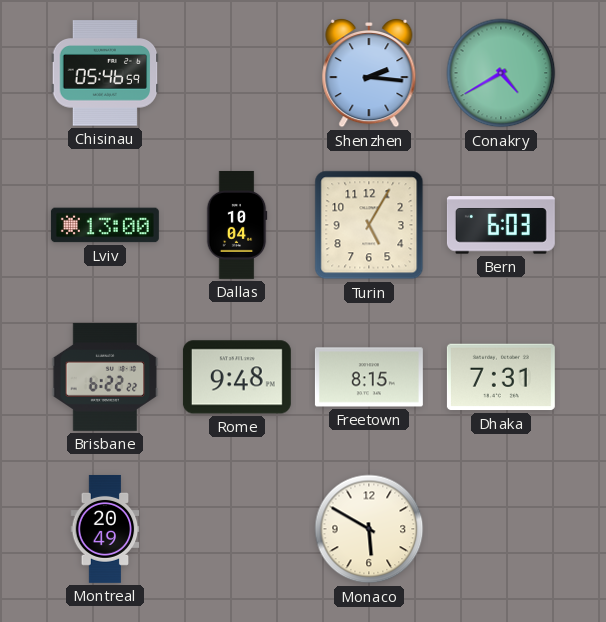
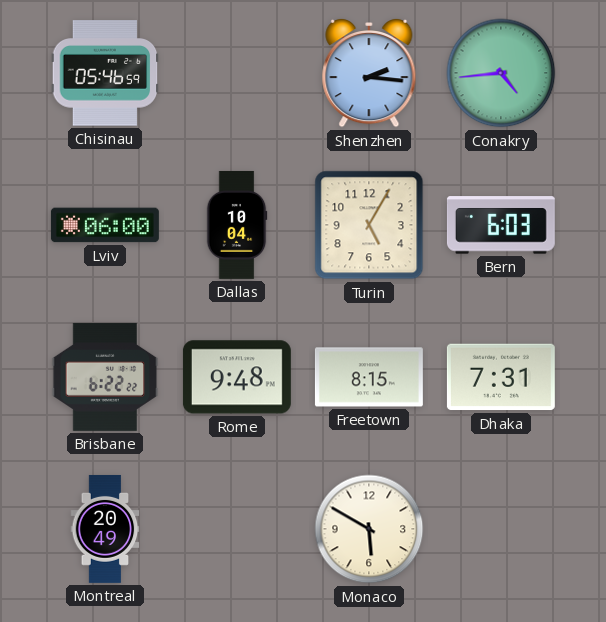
Conakry: 4:40 -> 4:44 (501, 73)
Lviv: 13:00 -> 06:00 (105, 225)
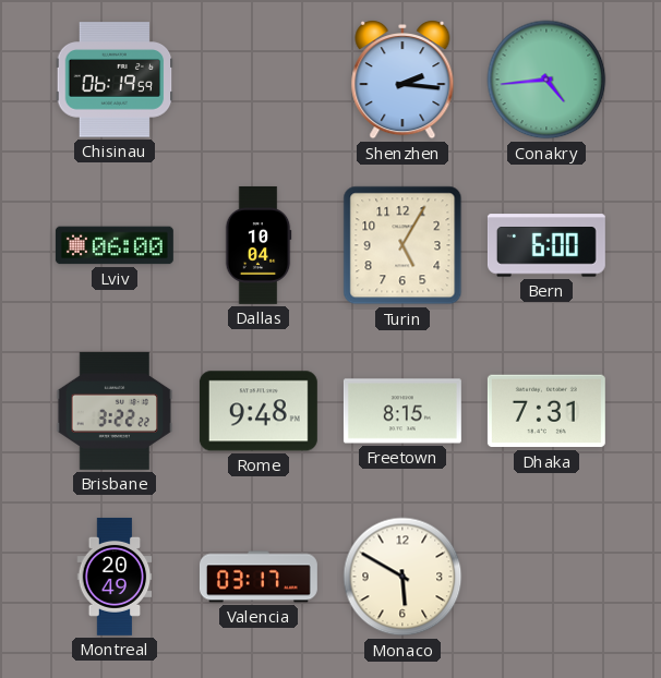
Chisinau: 05:46 -> 06:19 (115, 80)
Bern: 6:03 -> 6:00 (546, 245)
Brisbane: 6:22 -> 3:22 (115, 411)
Valencia: none -> 03:17 (259, 577)
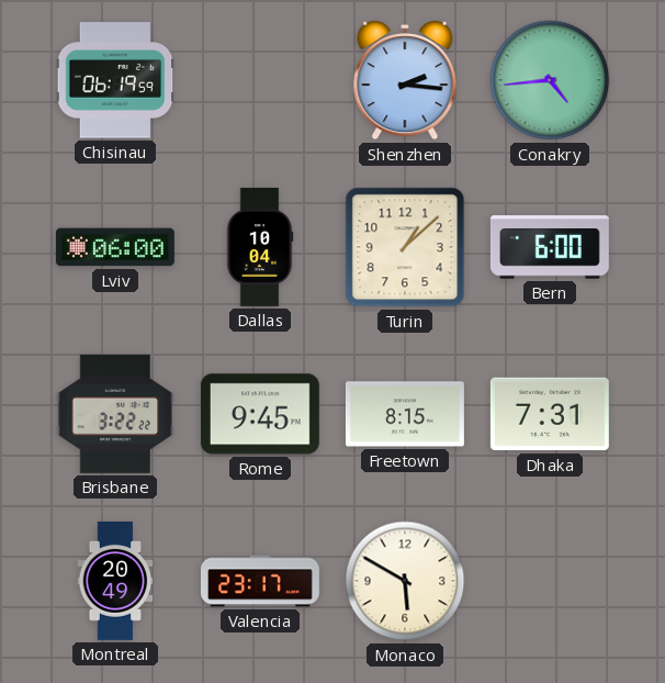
Turin: 5:05 -> 1:08 (405, 247)
Rome: 9:48 -> 9:45 (260, 414)
Valencia: 03:17 -> 23:17 (260, 581)
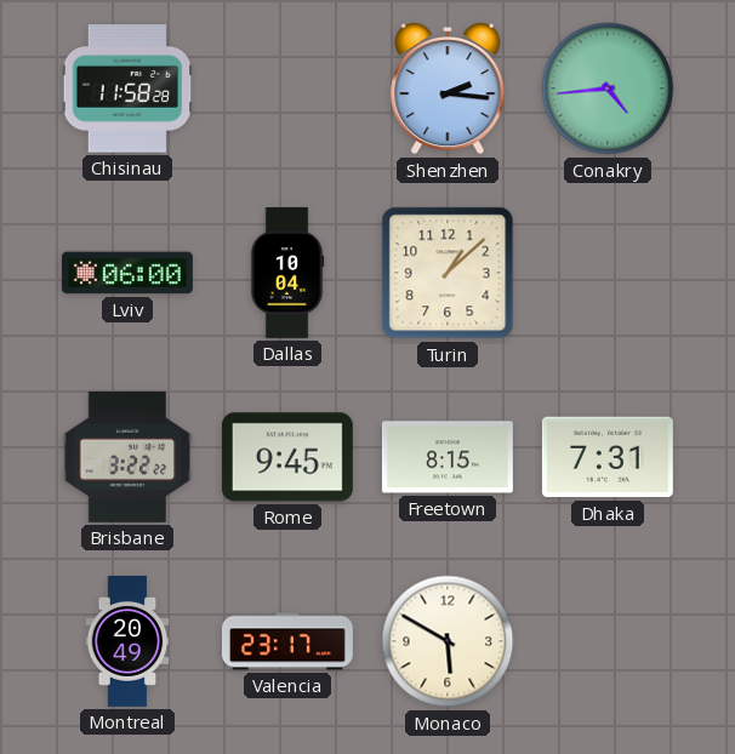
Chisinau: 06:19 -> 11:58 (127, 88)
Bern: 6:00 -> none (550, 247)
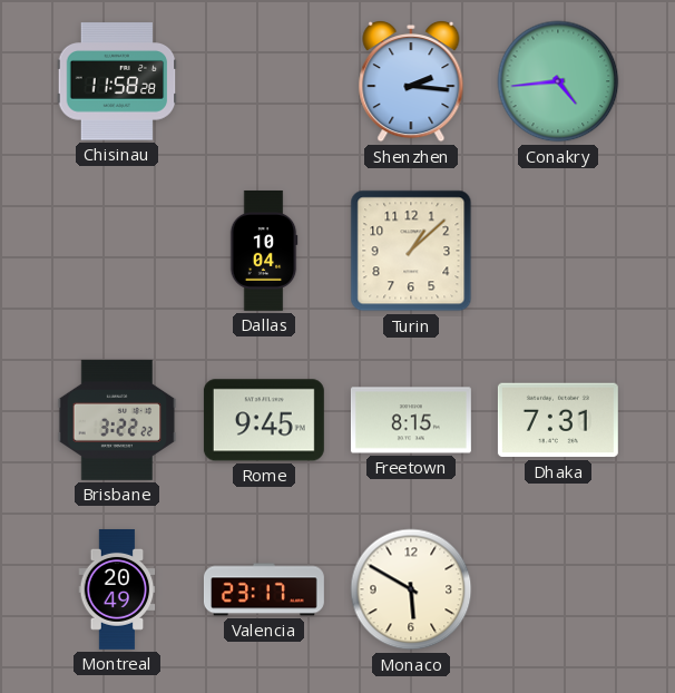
Lviv: 06:00 -> none (127, 273)
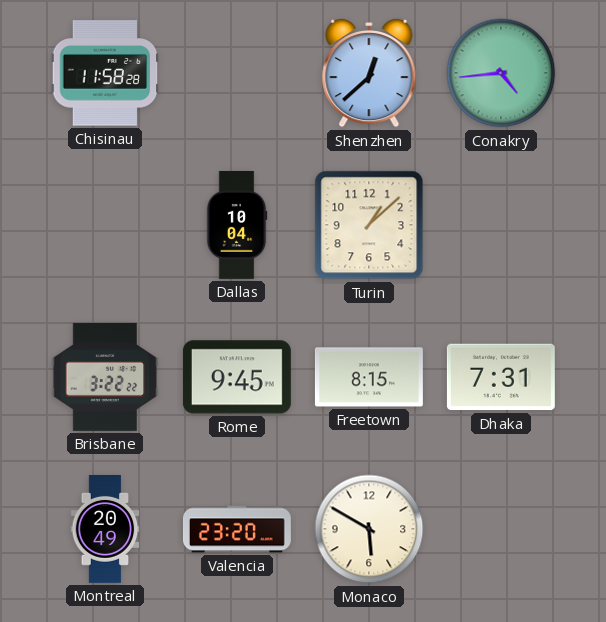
Shenzhen: 2:16 -> 12:38 (369, 73)
Valencia: 23:17 -> 23:20 (237, 529)
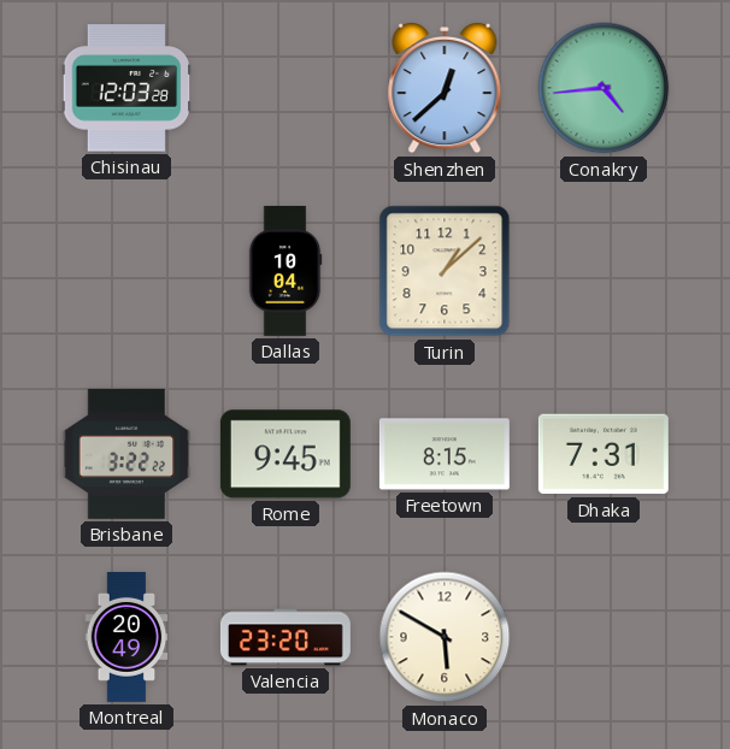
Chisinau: 11:58 -> 12:03 (126, 88)
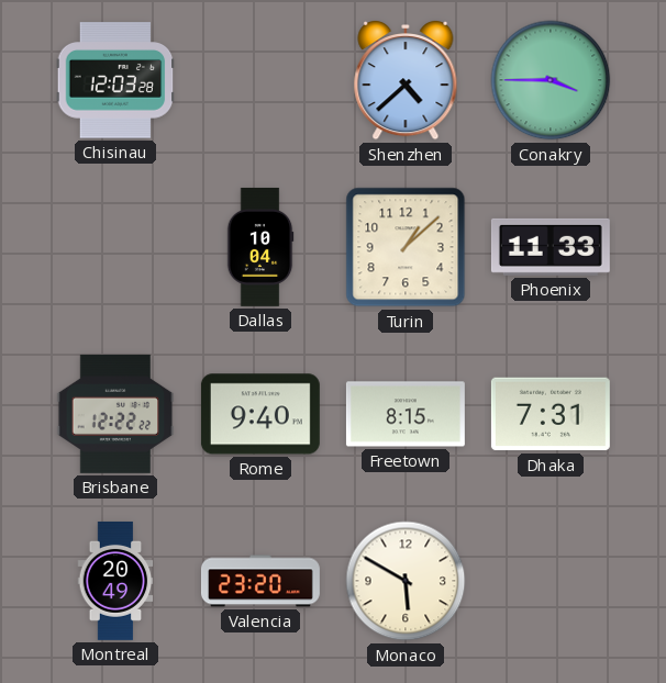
Shenzhen: 12:38 -> 4:38 (406, 80)
Conakry: 4:44 -> 3:45 (551, 80)
Phoenix: none -> 11:33 (551, 247)
Brisbane: 3:22 -> 12:22 (115, 414)
Rome: 9:45 -> 9:40 (260, 414)
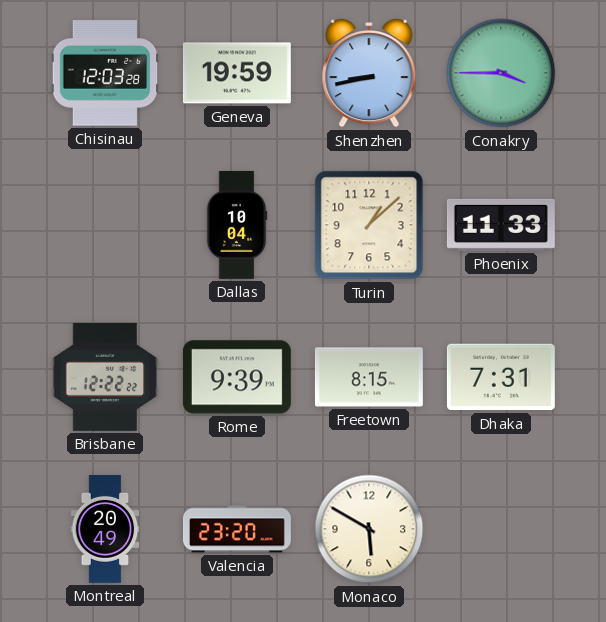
Geneva: none -> 19:59 (237, 73)
Shenzhen: 4:38 -> 8:43 (369, 73)
Rome: 9:40 -> 9:39 (237, 377)
